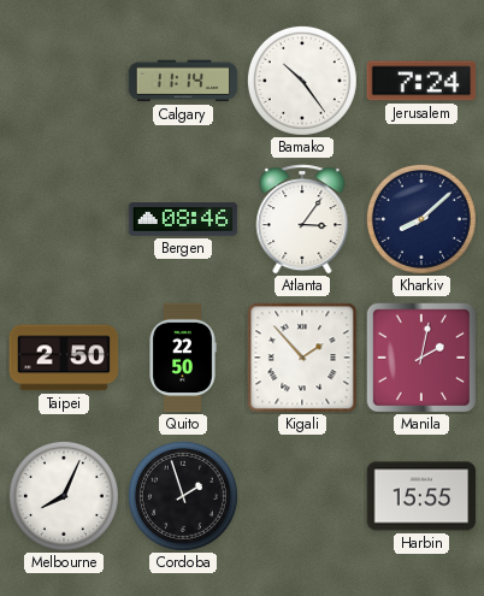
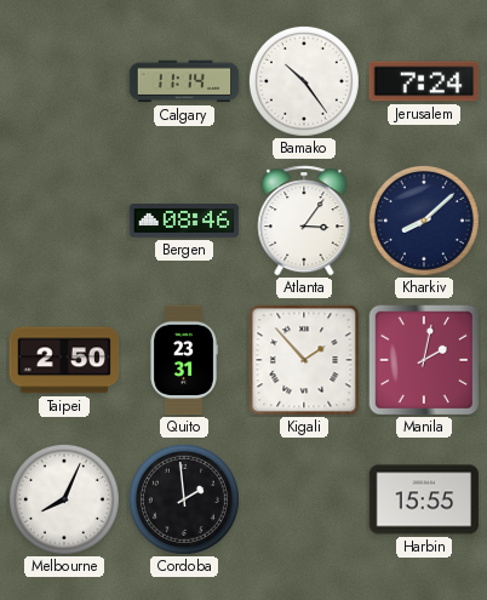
Quito: 22:50 -> 23:31 (184, 360)
Cordoba: 1:57 -> 1:59 (184, 499)
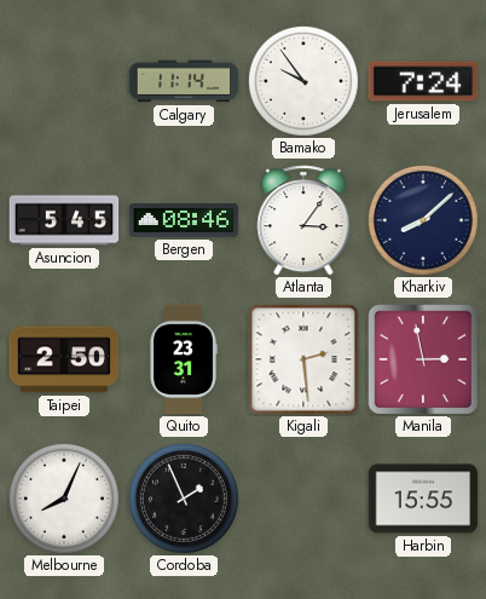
Bamako: 10:24 -> 9:54 (303, 81)
Asuncion: none -> 5:45 (64, 220)
Kigali: 1:53 -> 2:29 (303, 359)
Manila: 2:02 -> 2:58 (422, 358)
Cordoba: 1:59 -> 1:56 (184, 499)
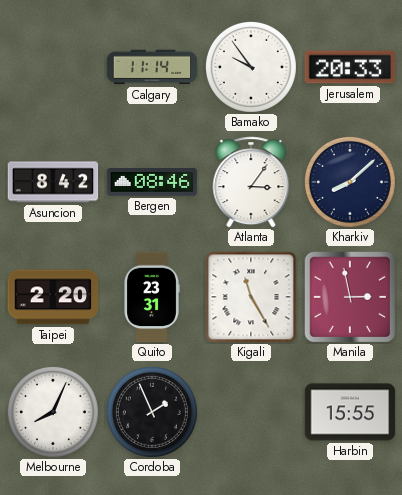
Jerusalem: 7:24 -> 20:33 (350, 67)
Asuncion: 5:45 -> 8:42 (53, 182)
Taipei: 2:50 -> 2:20 (53, 297)
Kigali: 2:29 -> 11:25 (251, 297)
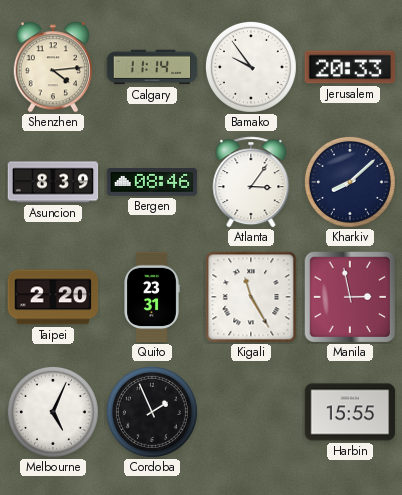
Shenzhen: none -> 4:14 (53, 67)
Asuncion: 8:42 -> 8:39 (53, 182)
Melbourne: 8:04 -> 5:04 (53, 412)
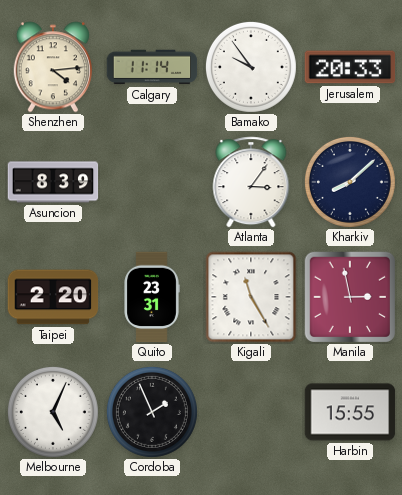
Bergen: 08:46 -> none (152, 182)
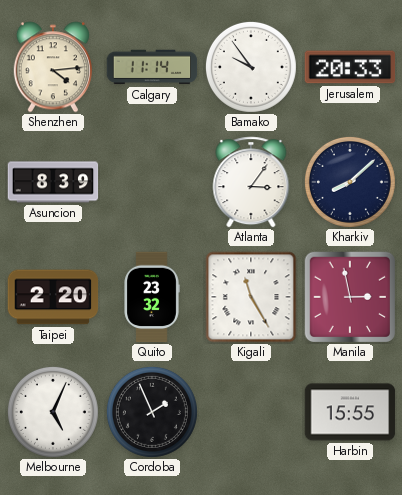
Quito: 23:31 -> 23:32 (152, 297)
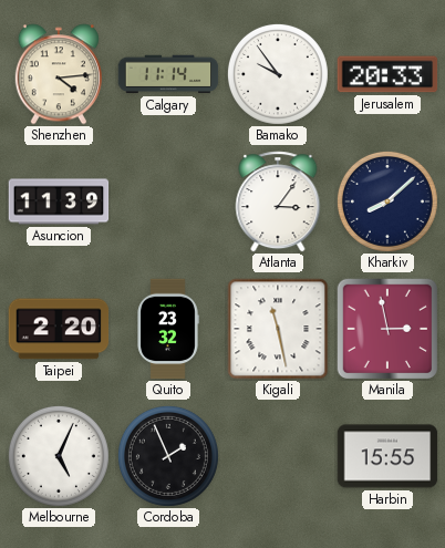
Asuncion: 8:39 -> 11:39 (59, 201)
Kigali: 11:25 -> 11:28 (278, 329)
